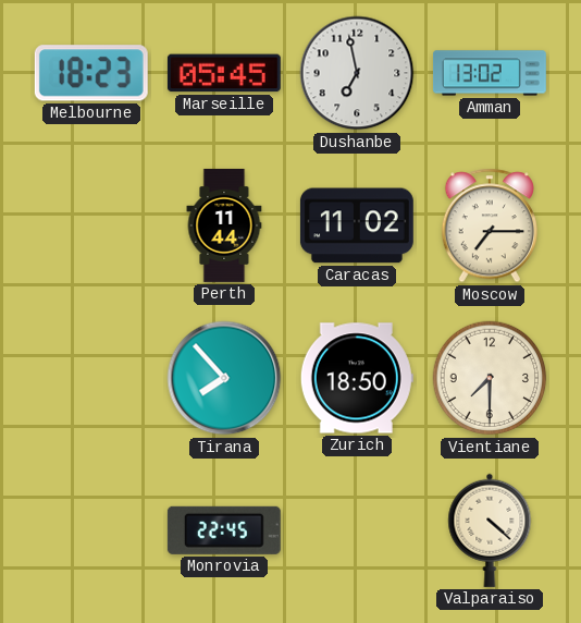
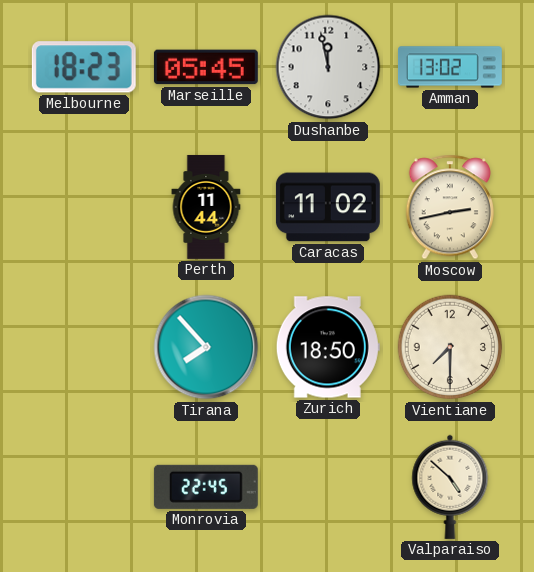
Dushanbe: 6:58 -> 11:58 (328, 67)
Moscow: 7:15 -> 2:43 (450, 207)
Valparaiso: 4:22 -> 4:52 (450, 487)
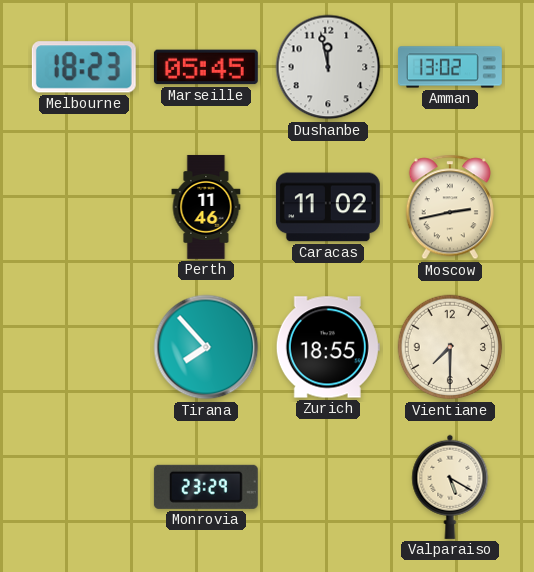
Perth: 11:44 -> 11:46 (206, 207)
Zurich: 18:50 -> 18:55 (328, 347)
Monrovia: 22:45 -> 23:29 (206, 487)
Valparaiso: 4:52 -> 5:20 (450, 487)
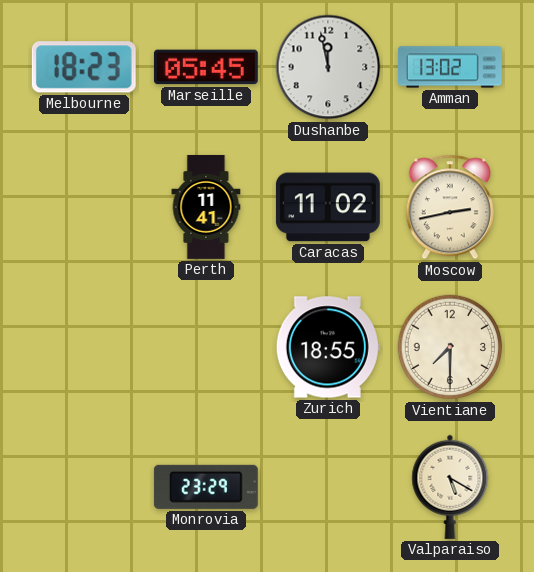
Perth: 11:46 -> 11:41 (206, 207)
Tirana: 7:53 -> none (206, 347)
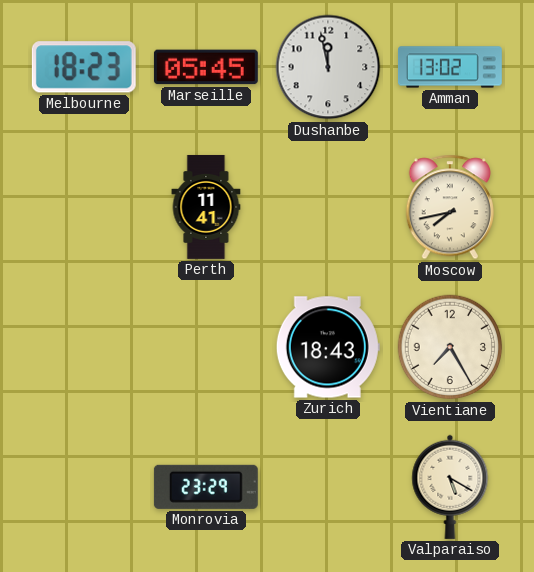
Caracas: 11:02 -> none (328, 207)
Moscow: 2:43 -> 7:43 (450, 207)
Zurich: 18:55 -> 18:43 (328, 347)
Vientiane: 7:30 -> 7:25 (450, 347)
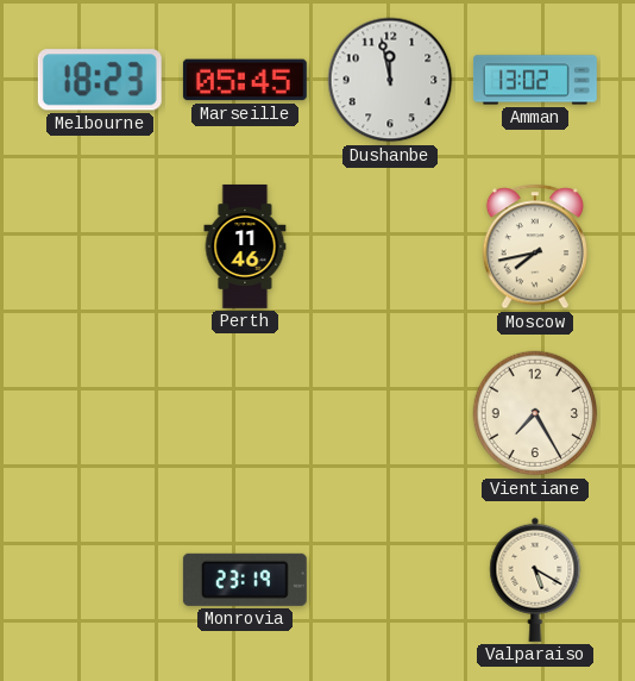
Perth: 11:41 -> 11:46 (245, 246)
Zurich: 18:43 -> none (328, 347)
Monrovia: 23:29 -> 23:19 (245, 580)
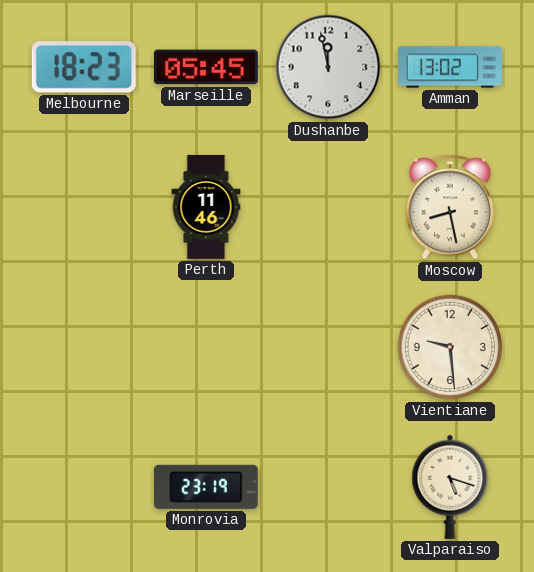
Moscow: 7:43 -> 8:28 (450, 207)
Vientiane: 7:25 -> 9:29 (450, 347)
Valparaiso: 5:20 -> 5:18 (450, 487)
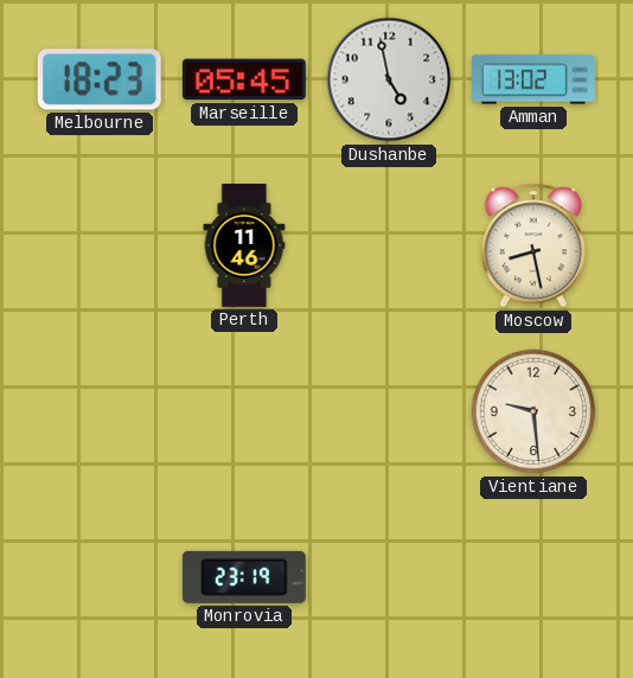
Dushanbe: 11:58 -> 4:58 (389, 79)
Valparaiso: 5:18 -> none (450, 487)
